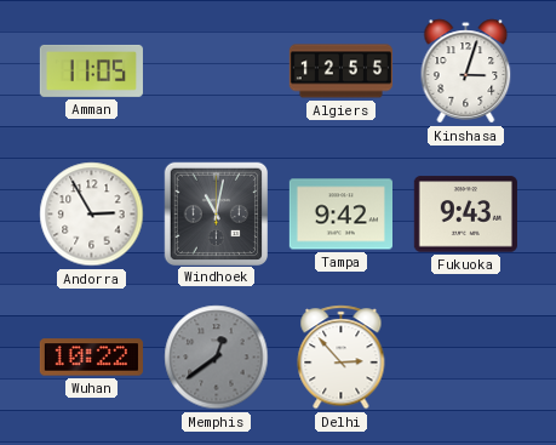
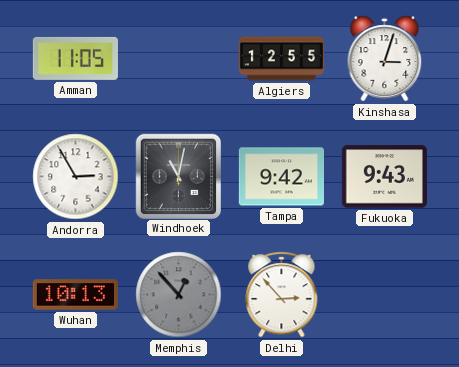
Wuhan: 10:22 -> 10:13 (75, 295)
Memphis: 12:39 -> 12:53 (179, 295)
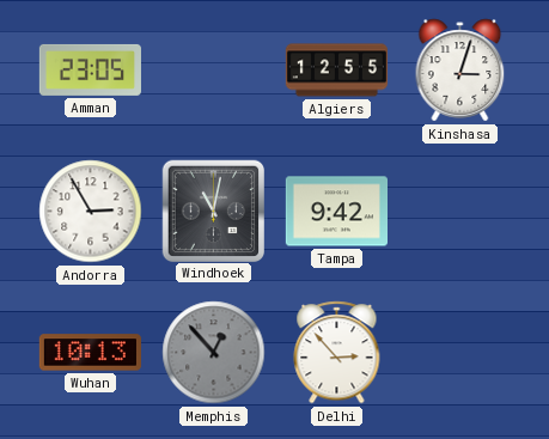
Amman: 11:05 -> 23:05 (90, 69)
Fukuoka: 9:43 -> none (384, 177)
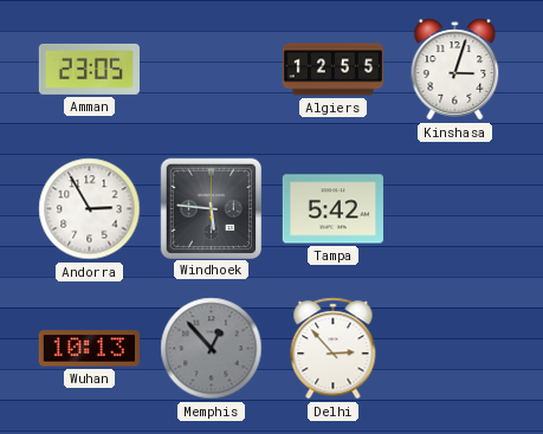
Windhoek: 11:02 -> 5:46 (212, 208)
Tampa: 9:42 -> 5:42 (332, 209)
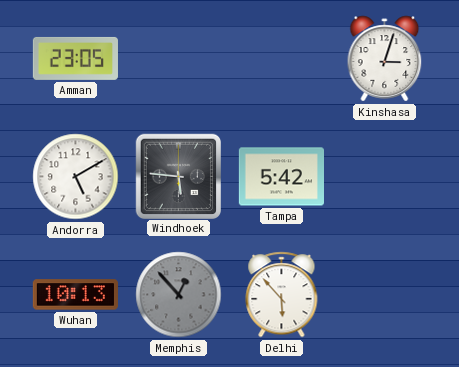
Algiers: 12:55 -> none (332, 70)
Andorra: 2:55 -> 5:10 (76, 177)
Delhi: 2:53 -> 5:53 (282, 295)
